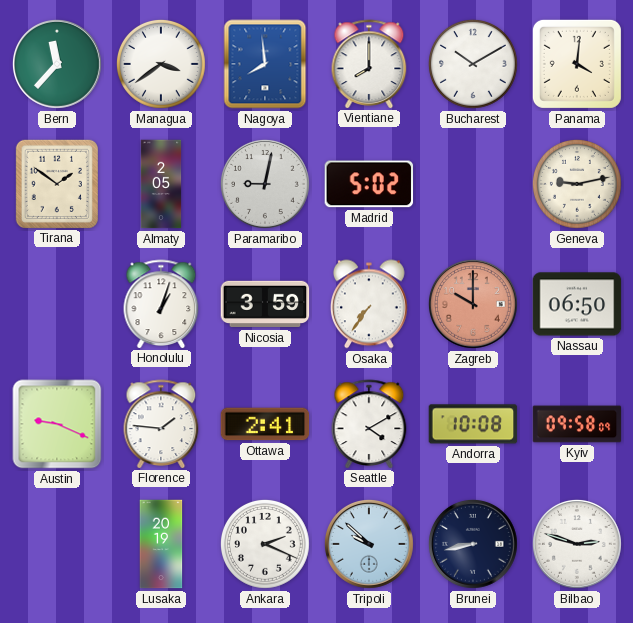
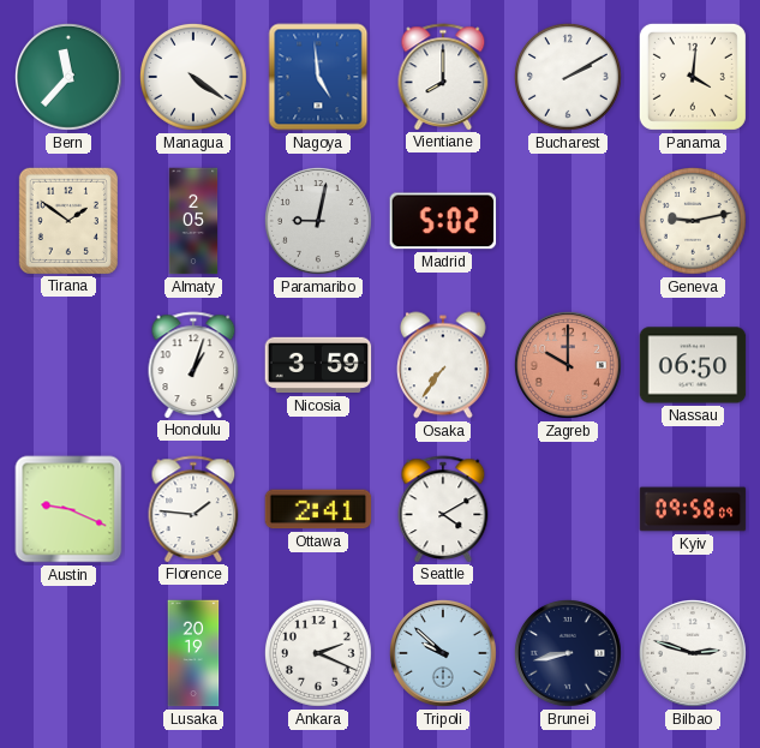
Managua: 3:39 -> 4:21 (193, 77)
Nagoya: 7:59 -> 4:59 (318, 77)
Bucharest: 10:10 -> 2:10 (568, 77)
Andorra: 10:08 -> none (473, 424)
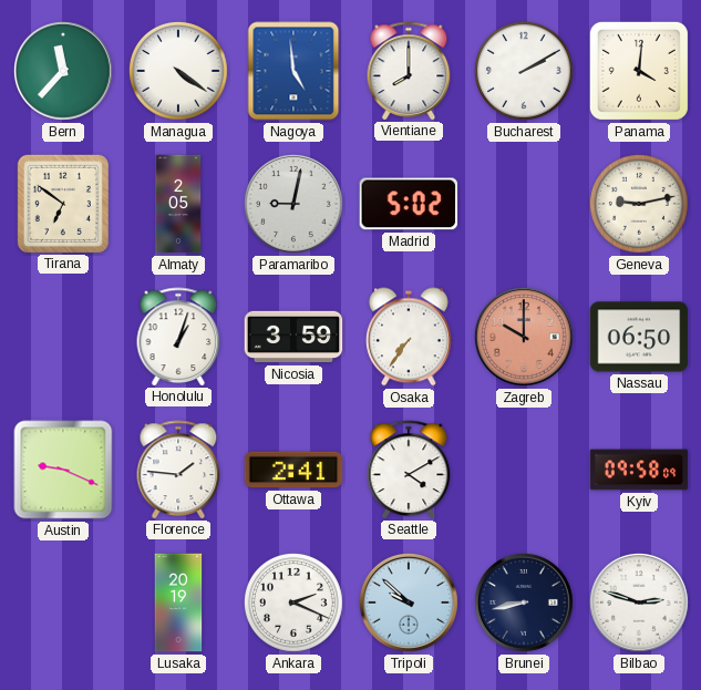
Tirana: 1:51 -> 6:51 (63, 203)
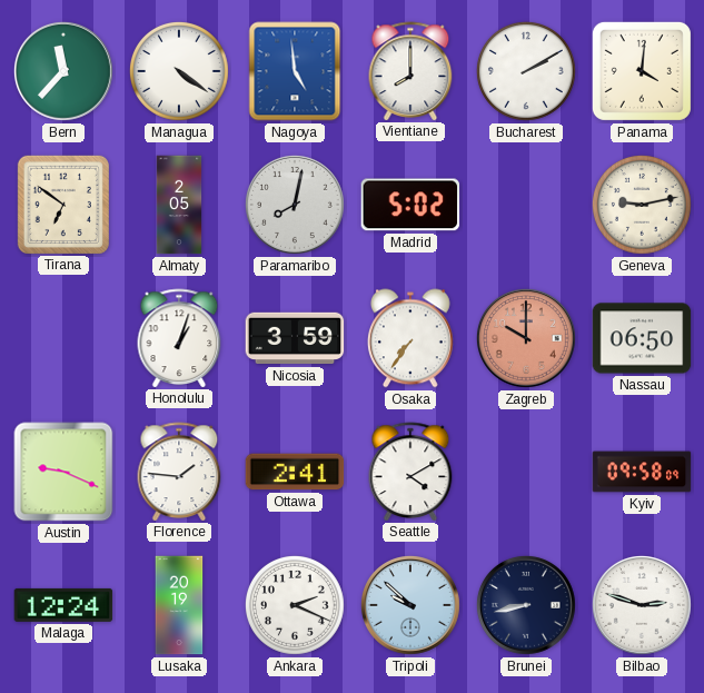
Paramaribo: 9:02 -> 8:02 (295, 205)
Malaga: none -> 12:24 (63, 605)
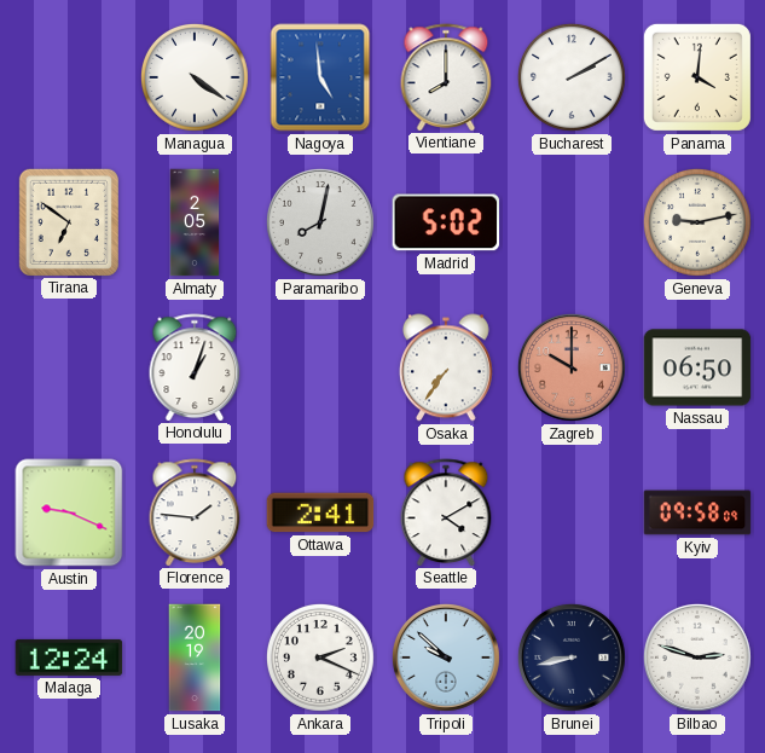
Bern: 11:37 -> none (63, 71)
Nicosia: 3:59 -> none (295, 338)
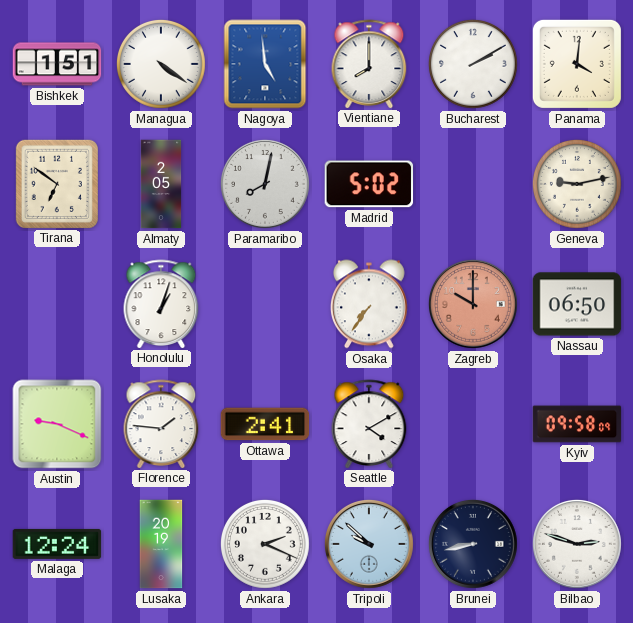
Bishkek: none -> 1:51 (57, 64)
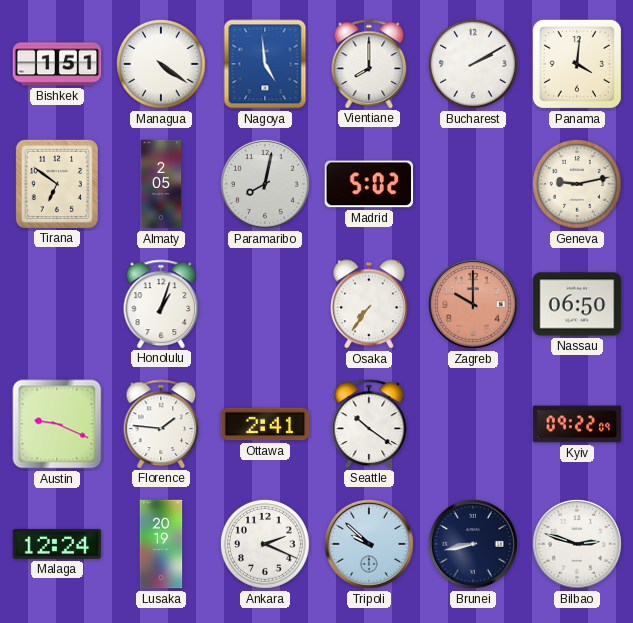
Seattle: 4:10 -> 10:21 (369, 424)
Kyiv: 09:58 -> 09:22 (577, 424)
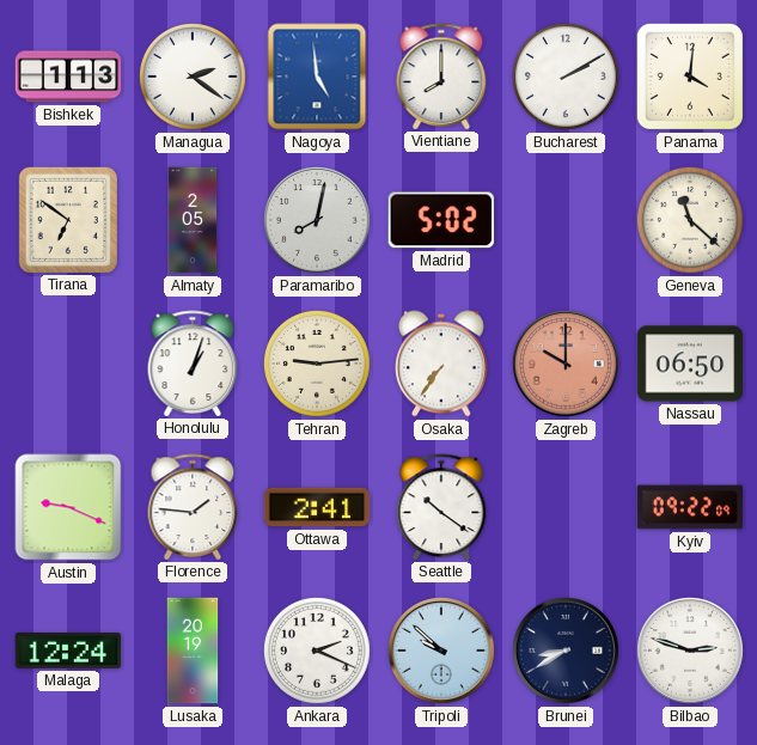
Bishkek: 1:51 -> 1:13 (68, 77)
Managua: 4:21 -> 2:21 (193, 77)
Geneva: 9:13 -> 11:22 (690, 220)
Tehran: none -> 9:14 (317, 364)
Brunei: 8:43 -> 8:40 (566, 651)
